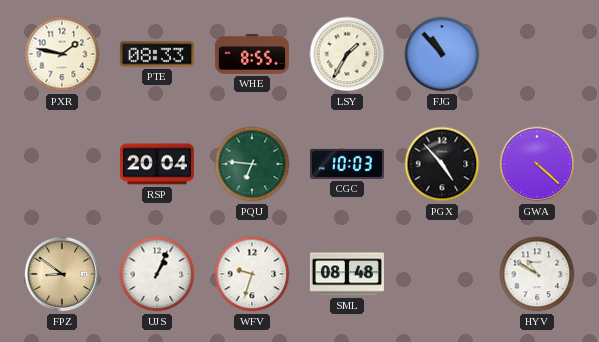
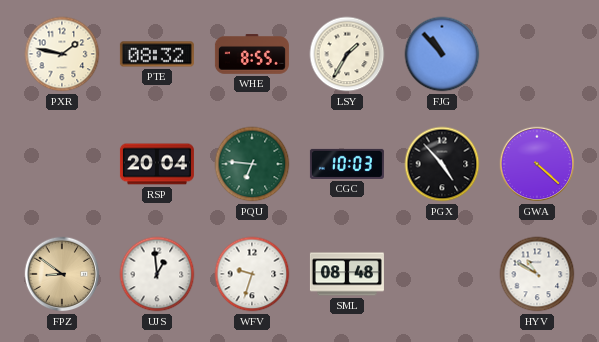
PTE: 08:33 -> 08:32 (157, 54)
UJS: 1:04 -> 12:59 (157, 274)
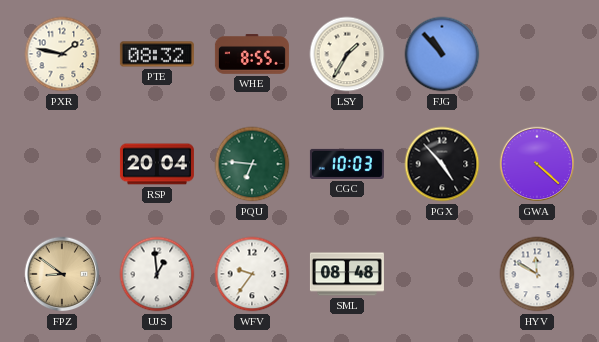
WFV: 9:33 -> 9:36 (252, 274)
HYV: 10:50 -> 11:50 (537, 274)
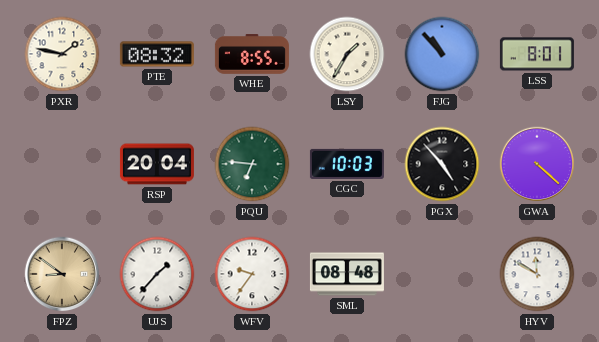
LSS: none -> 8:01 (537, 54)
UJS: 12:59 -> 1:37 (157, 274)
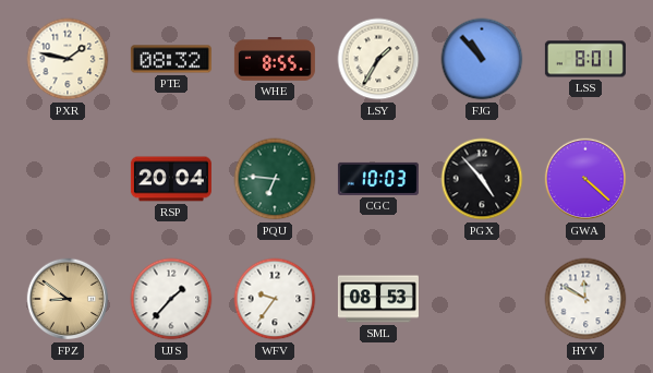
SML: 08:48 -> 08:53 (378, 299)
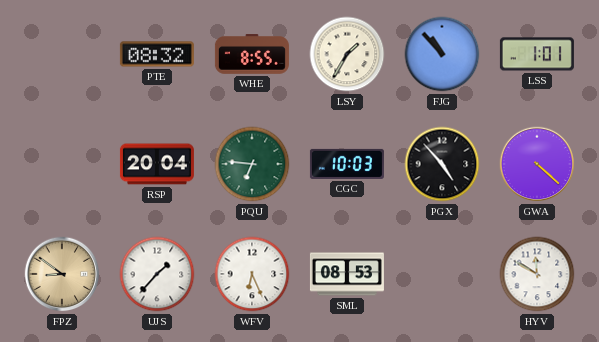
PXR: 1:47 -> none (68, 59)
LSS: 8:01 -> 1:01 (537, 54)
WFV: 9:36 -> 6:26 (252, 274)
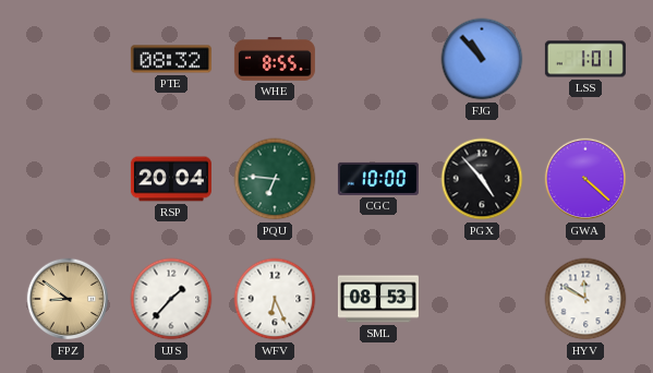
LSY: 1:35 -> none (347, 54)
CGC: 10:03 -> 10:00 (378, 179)
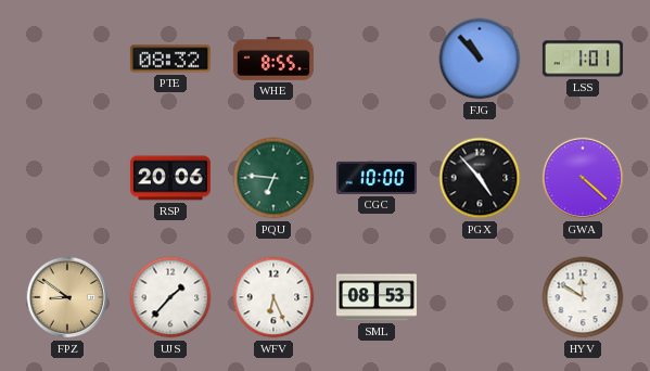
RSP: 20:04 -> 20:06 (170, 178)
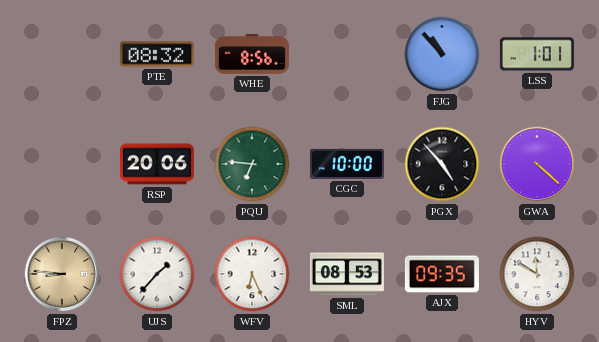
WHE: 8:55 -> 8:56 (252, 54)
FPZ: 8:51 -> 8:46 (62, 274)
AJX: none -> 09:35 (442, 274)
